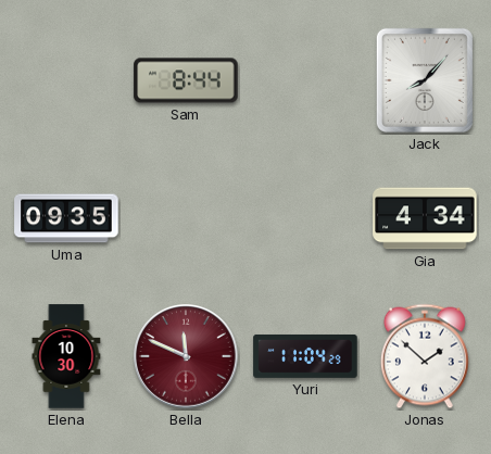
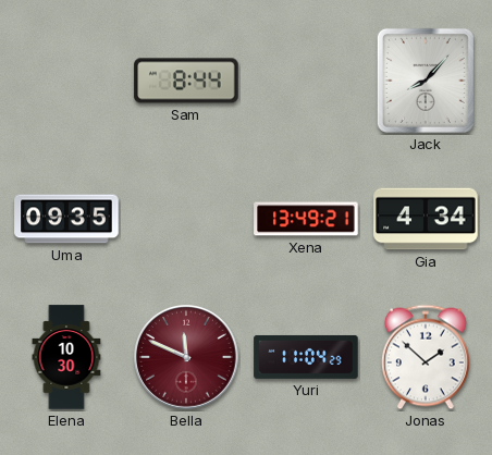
Xena: none -> 13:49 (306, 219)
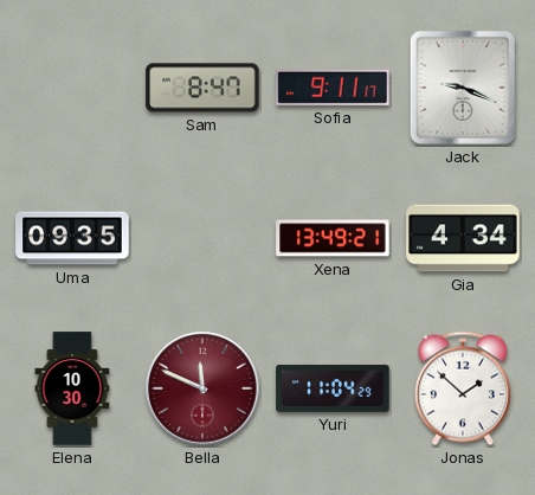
Sam: 8:44 -> 8:47 (202, 88)
Sofia: none -> 9:11 (333, 88)
Jack: 8:07 -> 9:19 (463, 88)
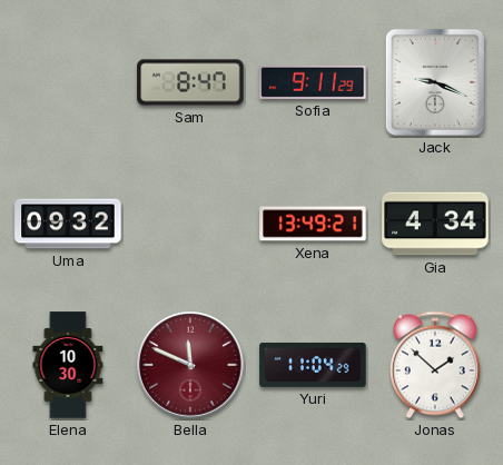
Sofia: 9:11:17 -> 9:11:29 (313, 82)
Uma: 09:35 -> 09:32 (68, 224)
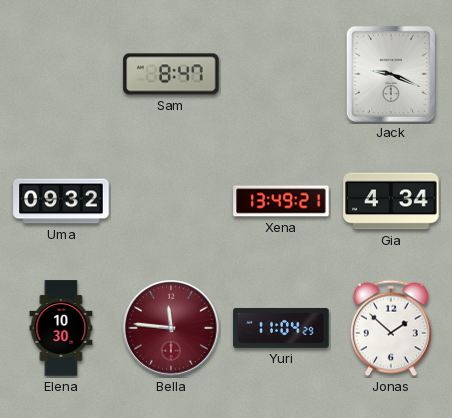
Sofia: 9:11 -> none (313, 82)
Bella: 11:49 -> 11:46 (171, 328)
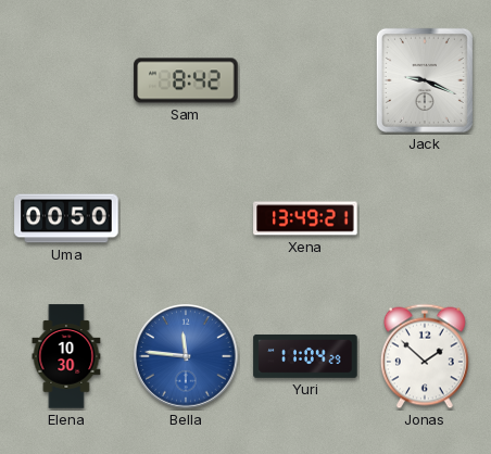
Sam: 8:47 -> 8:42 (186, 80)
Uma: 09:32 -> 00:50 (66, 218)
Gia: 4:34 -> none (391, 201)
Bella dial: burgundy -> blue (186, 356)
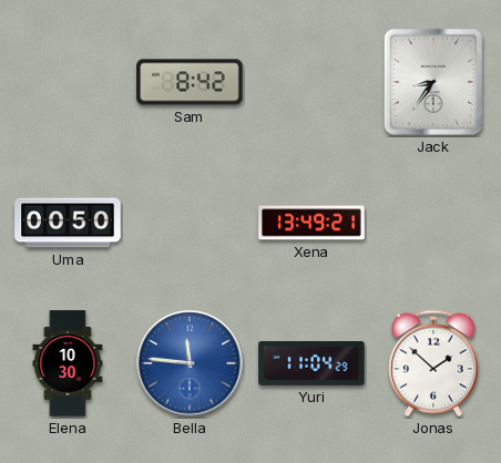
Jack: 9:19 -> 8:36 (433, 82)
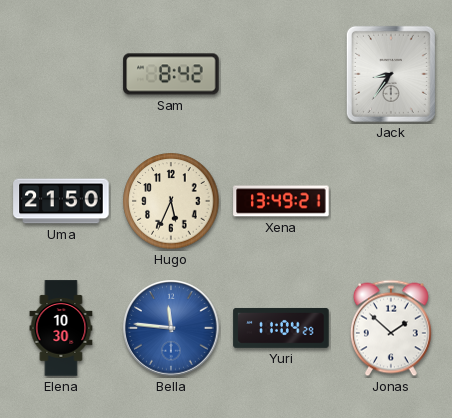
Uma: 00:50 -> 21:50 (61, 201)
Hugo: none -> 5:34 (171, 201)
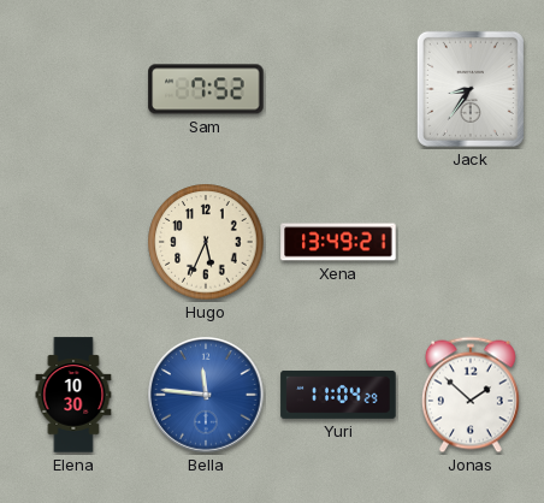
Sam: 8:42 -> 7:52 (206, 89)
Uma: 21:50 -> none (61, 201)
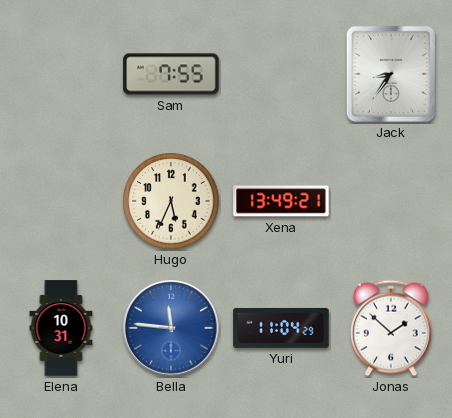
Sam: 7:52 -> 7:55 (171, 74)
Elena: 10:30 -> 10:31 (61, 328)
